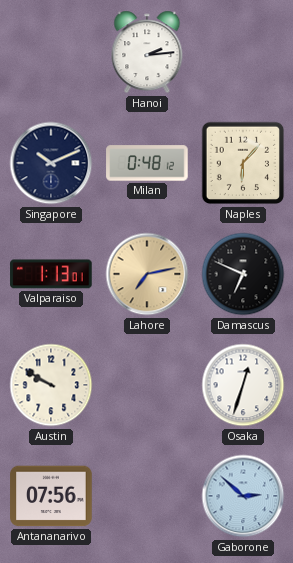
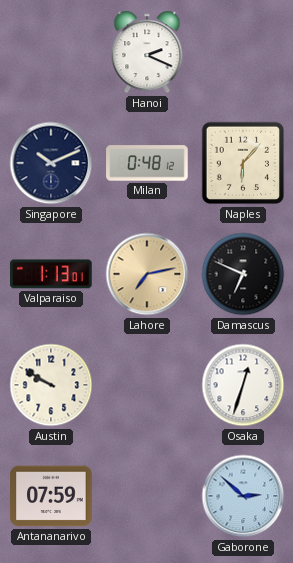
Hanoi: 2:14 -> 2:19 (147, 52)
Antananarivo: 07:56 -> 07:59 (51, 496)
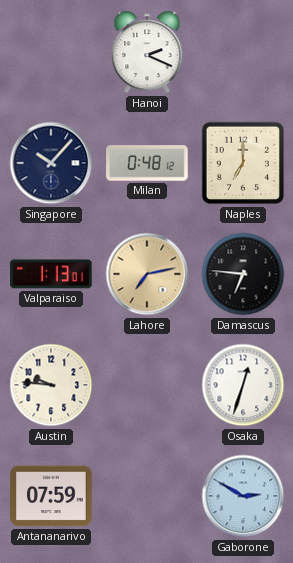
Singapore: 10:11 -> 10:07 (51, 163)
Naples: 6:07 -> 7:00 (243, 163)
Damascus: 6:49 -> 6:46 (243, 274)
Austin: 9:50 -> 9:46 (51, 385)
Gaborone: 2:52 -> 2:50 (243, 496)
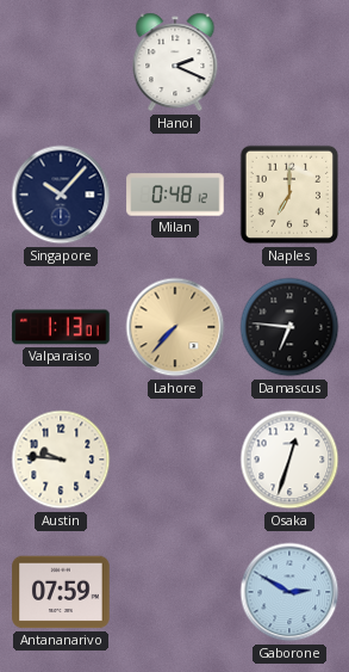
Lahore: 7:13 -> 7:37 (175, 327)
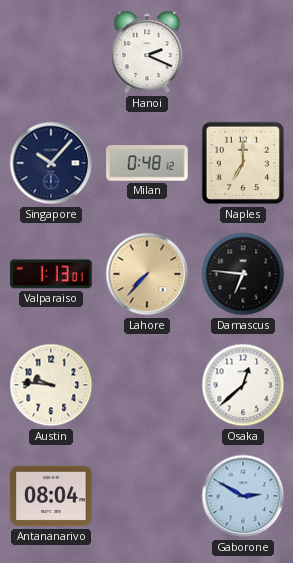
Osaka: 12:33 -> 12:38 (243, 385)
Antananarivo: 07:59 -> 08:04 (51, 496)
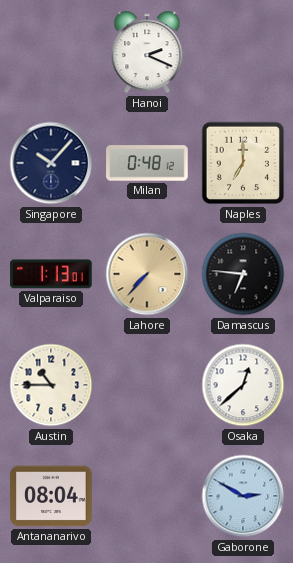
Austin: 9:46 -> 10:45 (51, 385)
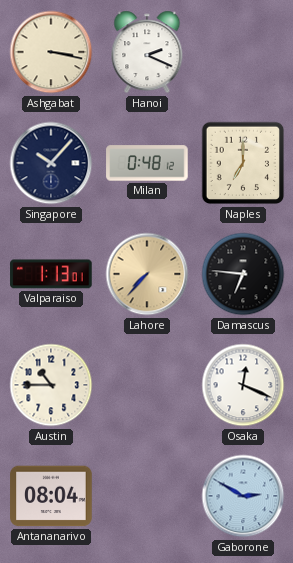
Ashgabat: none -> 3:17 (51, 52)
Osaka: 12:38 -> 12:19 (243, 385)
